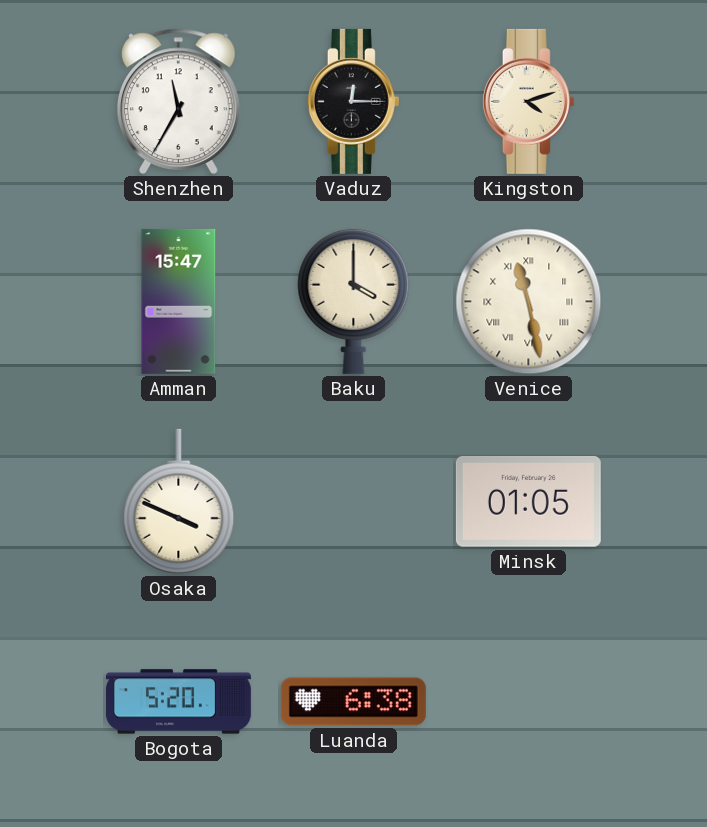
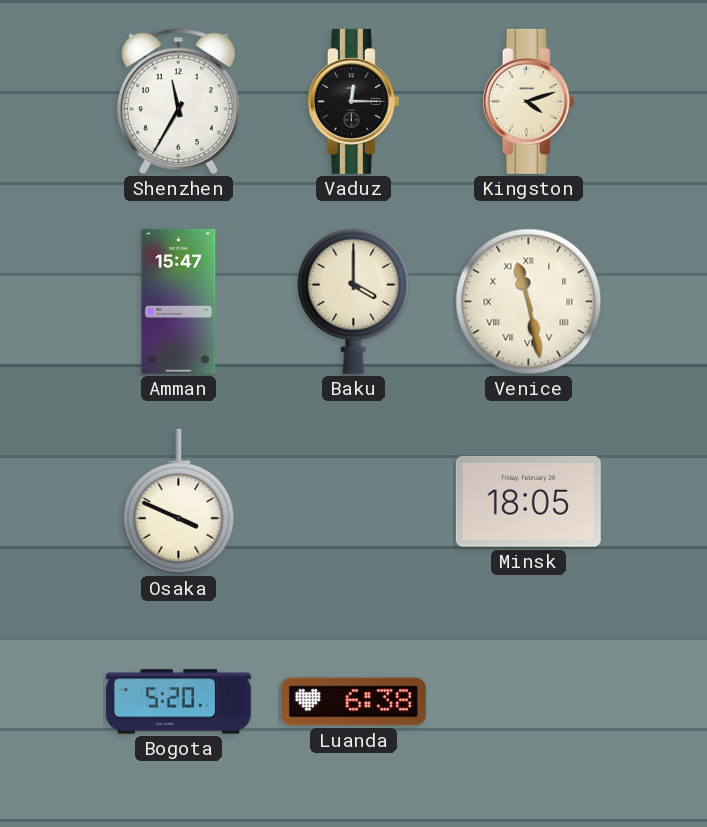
Minsk: 01:05 -> 18:05 (528, 501)
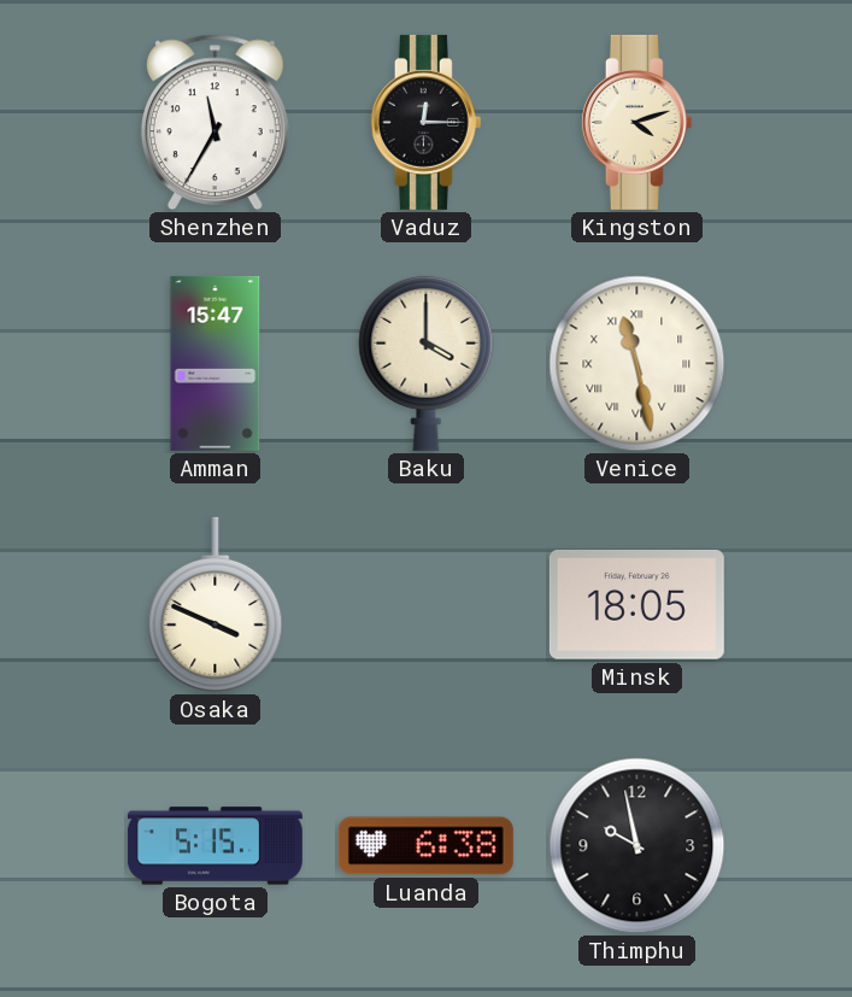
Bogota: 5:20 -> 5:15 (215, 846)
Thimphu: none -> 9:58 (637, 846)
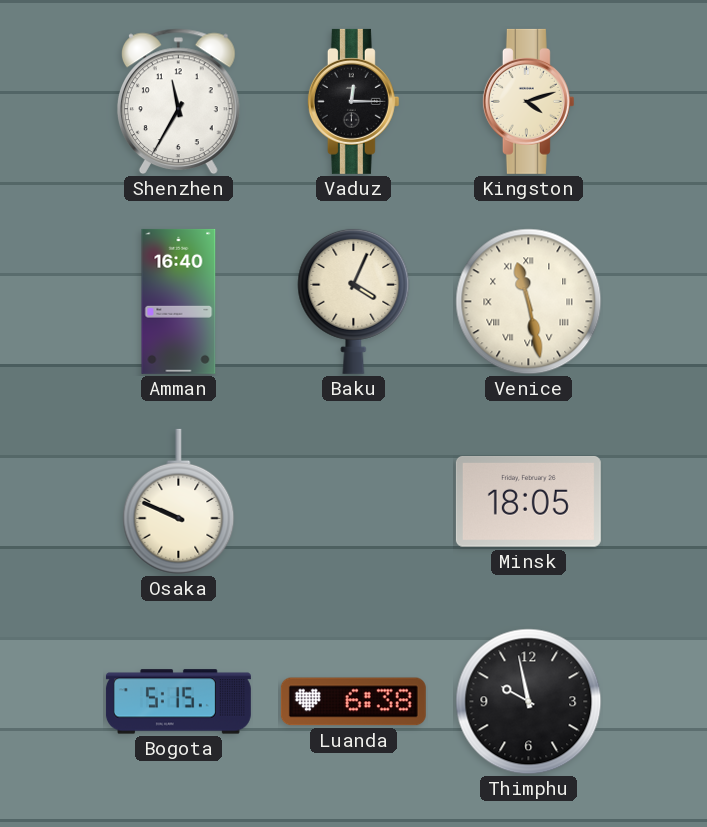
Amman: 15:47 -> 16:40 (179, 301)
Baku: 4:00 -> 4:04 (354, 301)
Osaka: 3:49 -> 9:49 (179, 501)
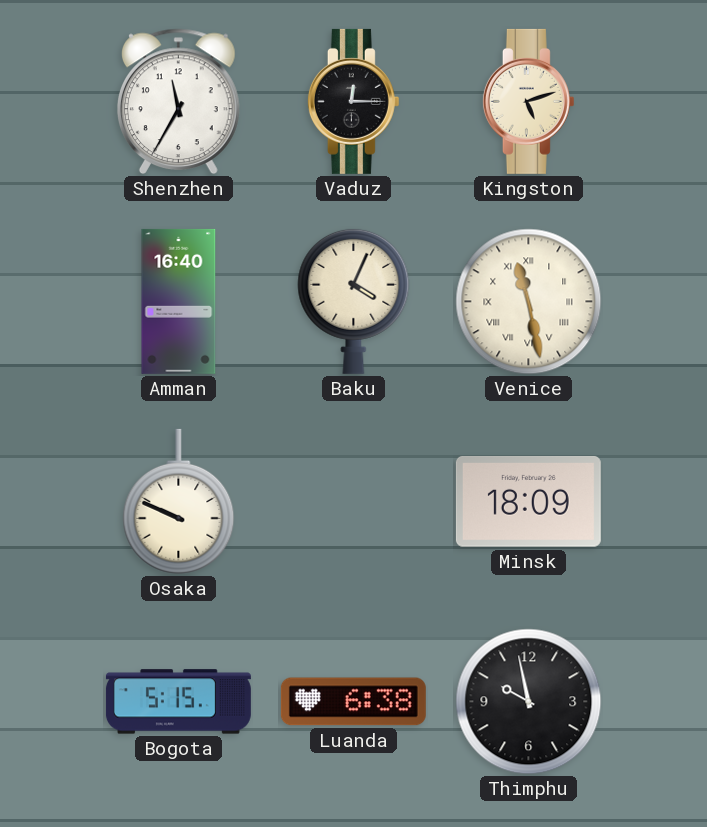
Kingston: 4:12 -> 5:12 (528, 101)
Minsk: 18:05 -> 18:09 (528, 501)
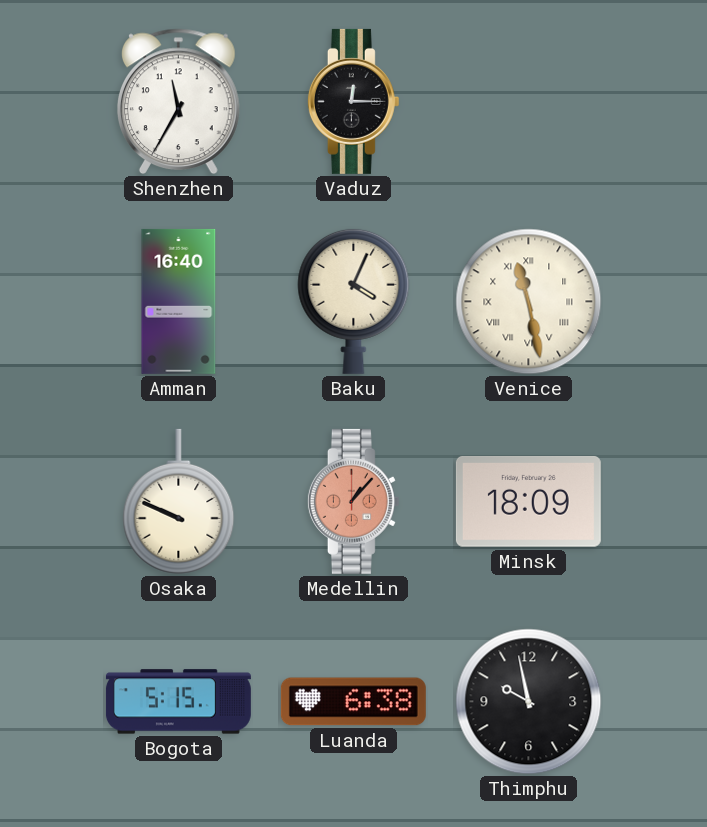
Kingston: 5:12 -> none (528, 101)
Medellin: none -> 1:07 (353, 501)
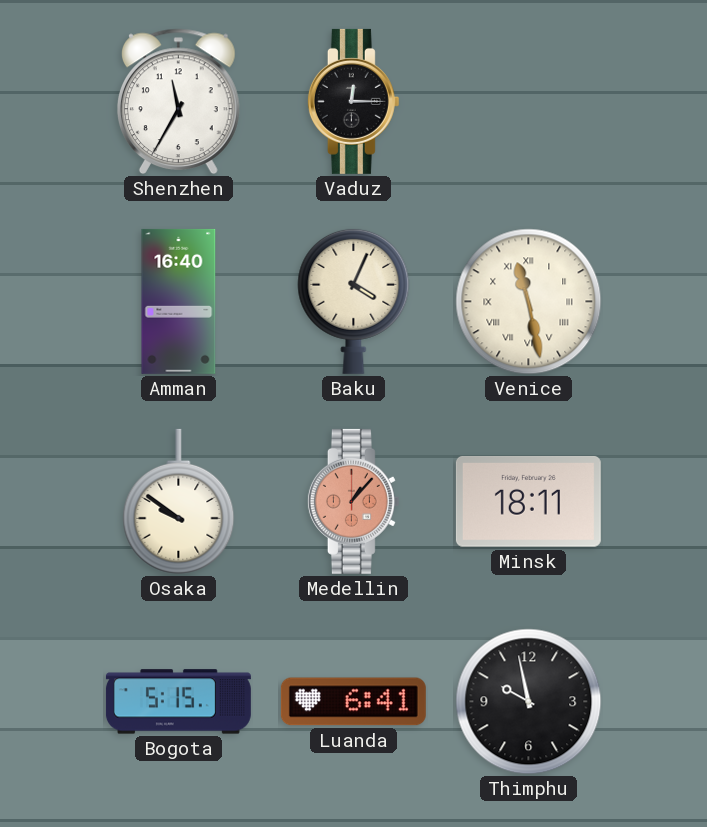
Osaka: 9:49 -> 9:51 (179, 501)
Minsk: 18:09 -> 18:11 (528, 501)
Luanda: 6:38 -> 6:41 (353, 702)
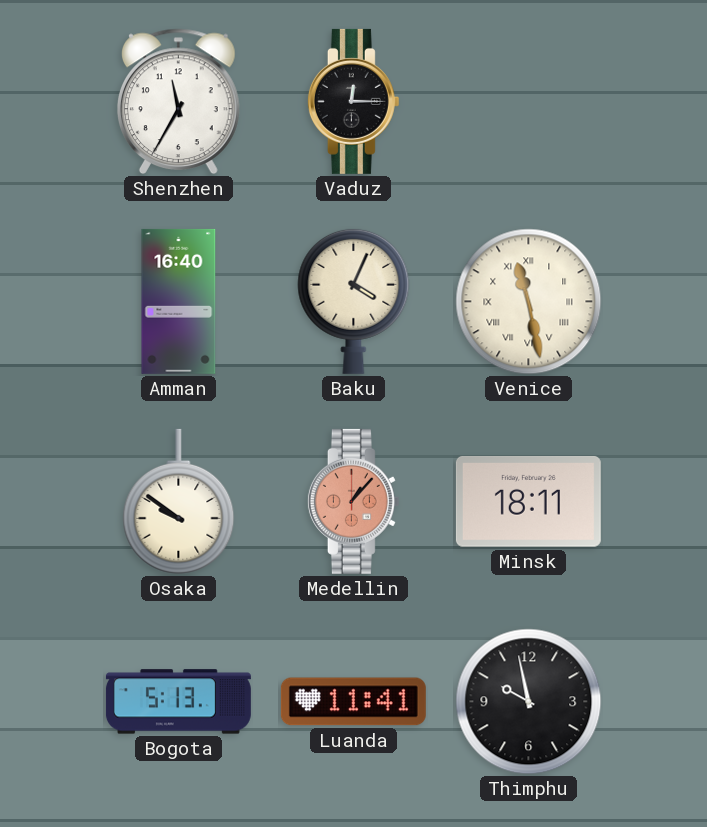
Bogota: 5:15 -> 5:13 (178, 702)
Luanda: 6:41 -> 11:41 (353, 702)
